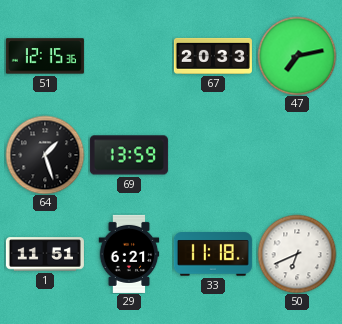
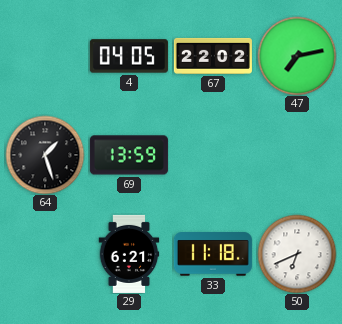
51: 12:15 -> none (45, 56)
4: none -> 04:05 (129, 56)
67: 20:33 -> 22:02 (213, 56)
1: 11:51 -> none (45, 254)
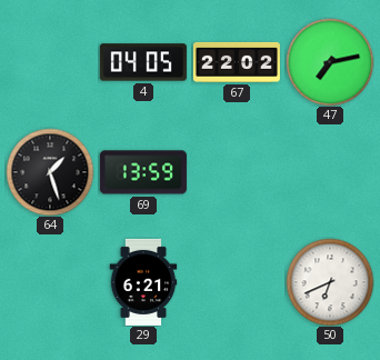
33: 11:18 -> none (213, 254)
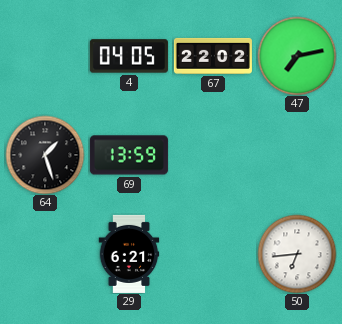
50: 6:41 -> 6:44 (297, 254)
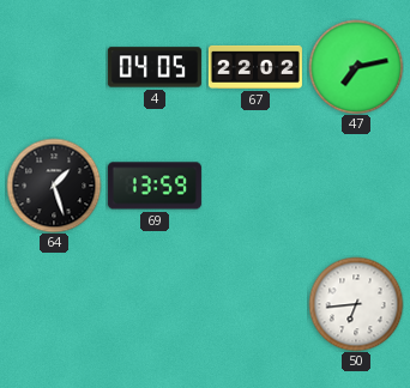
29: 6:21 -> none (129, 254)
